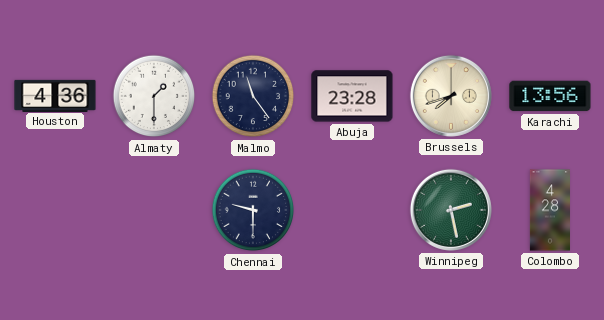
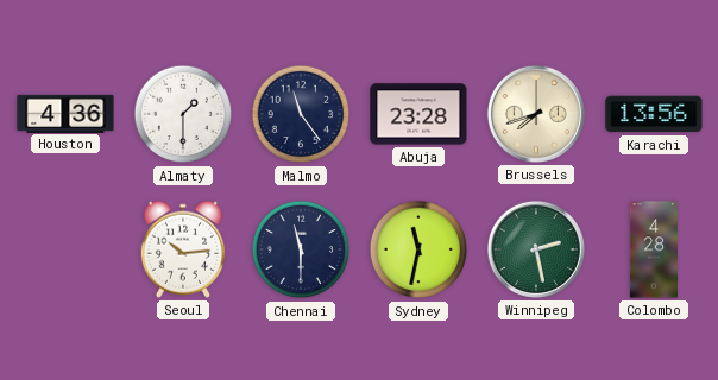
Seoul: none -> 10:14 (182, 249)
Chennai: 9:30 -> 11:30 (301, 249)
Sydney: none -> 11:32 (418, 249)
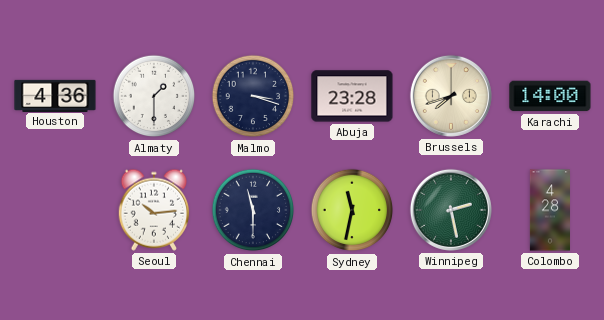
Malmo: 11:24 -> 3:18 (253, 96)
Karachi: 13:56 -> 14:00 (550, 96)
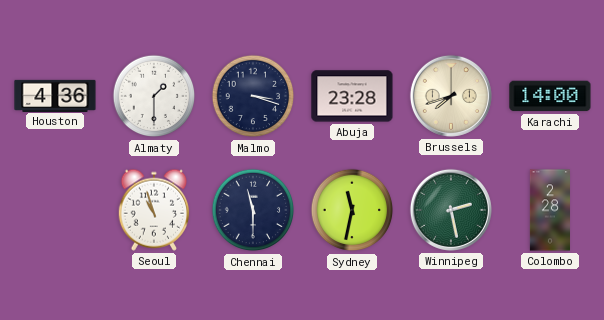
Seoul: 10:14 -> 10:57 (153, 210)
Colombo: 4:28 -> 2:28 (549, 210)
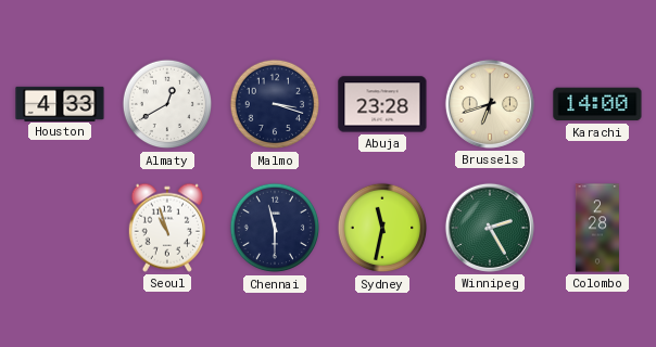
Houston: 4:36 -> 4:33 (60, 103)
Almaty: 1:30 -> 12:40 (167, 104)
Brussels: 7:42 -> 6:42 (490, 104)
Winnipeg: 2:28 -> 2:25 (490, 228)
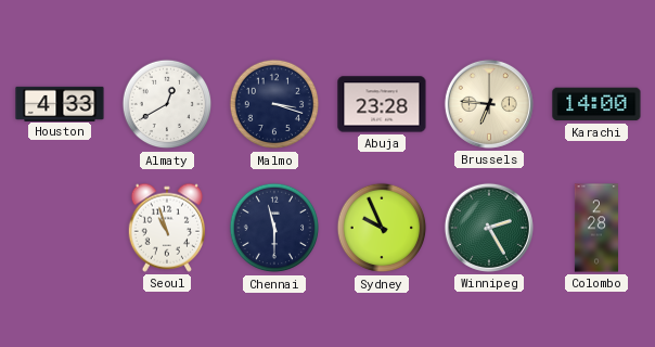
Brussels: 6:42 -> 6:46 (489, 104)
Sydney: 11:32 -> 9:56 (382, 228)
